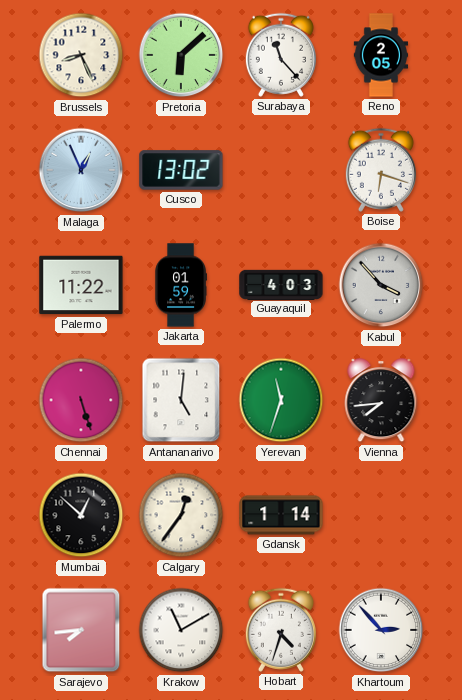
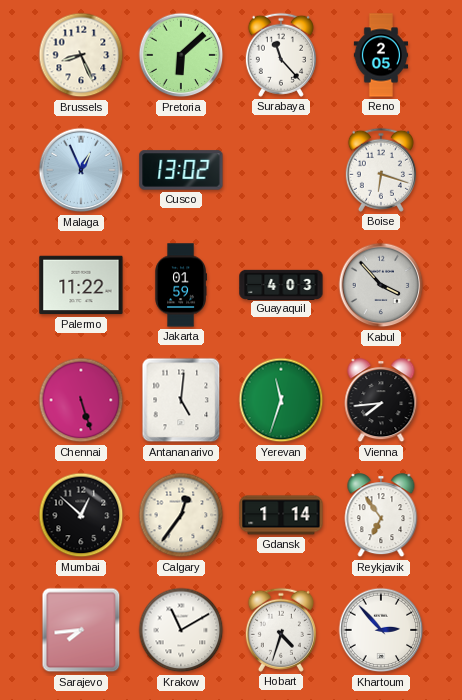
Reykjavik: none -> 6:54 (381, 516)
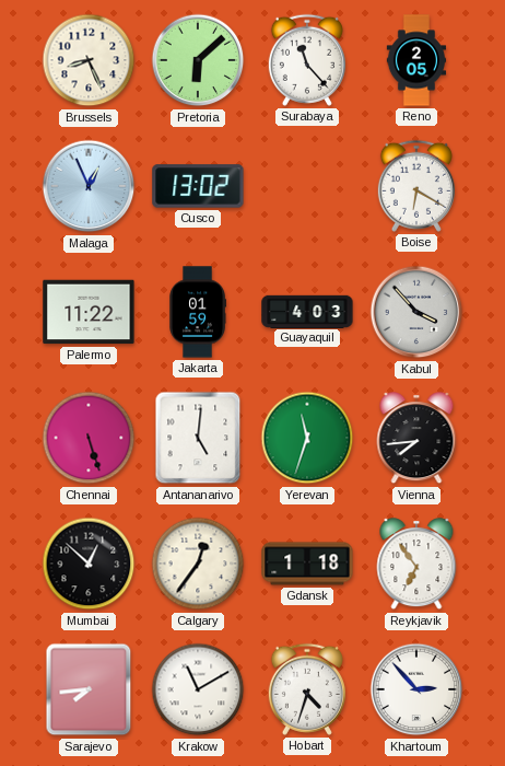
Boise: 6:18 -> 6:20 (416, 186)
Gdansk: 1:14 -> 1:18 (307, 564)
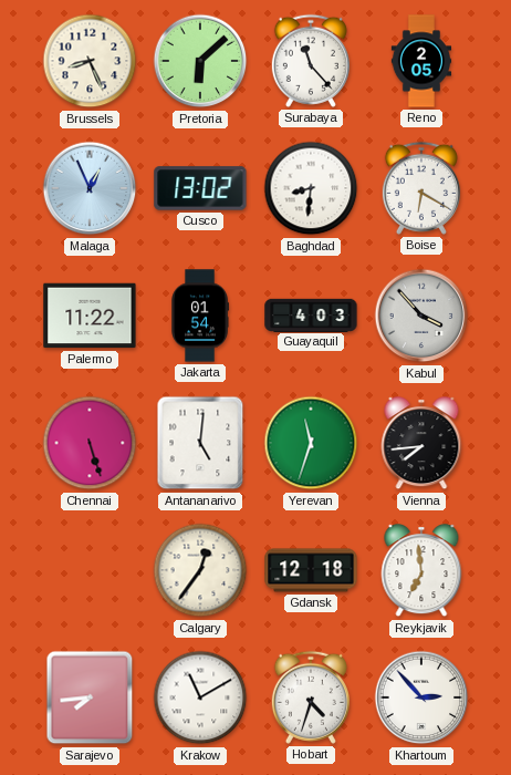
Baghdad: none -> 8:31 (311, 188)
Jakarta: 01:59 -> 01:54 (199, 316)
Mumbai: 12:52 -> none (89, 564)
Gdansk: 1:18 -> 12:18 (311, 570)
Reykjavik: 6:54 -> 6:59 (421, 571)
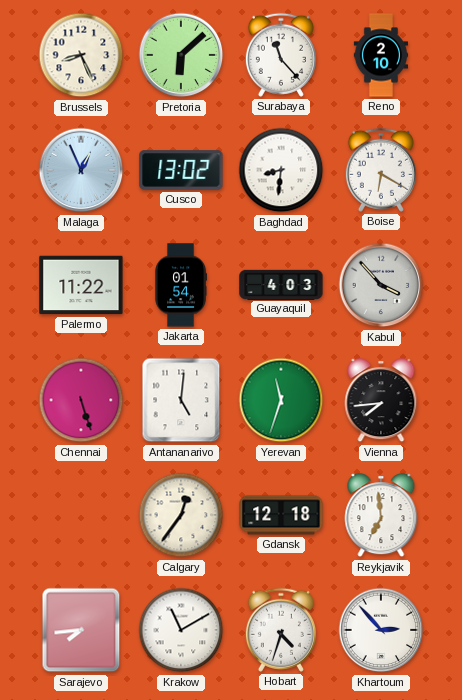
Reno: 2:05 -> 2:10 (381, 55)
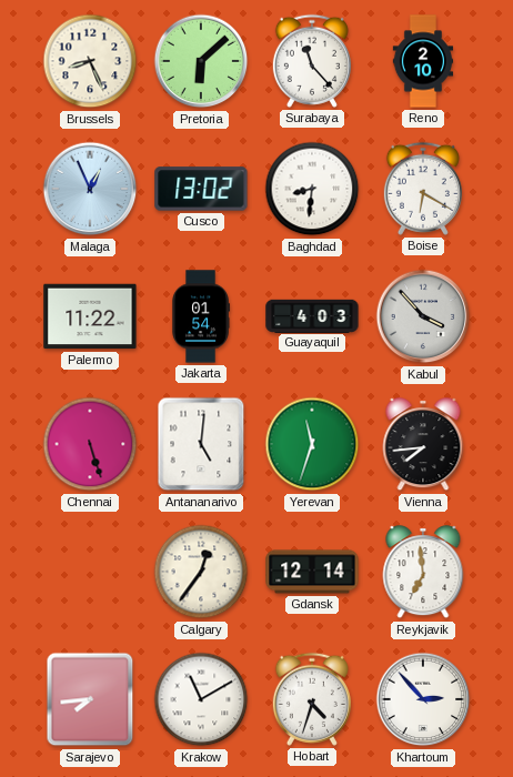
Gdansk: 12:18 -> 12:14 (312, 572)
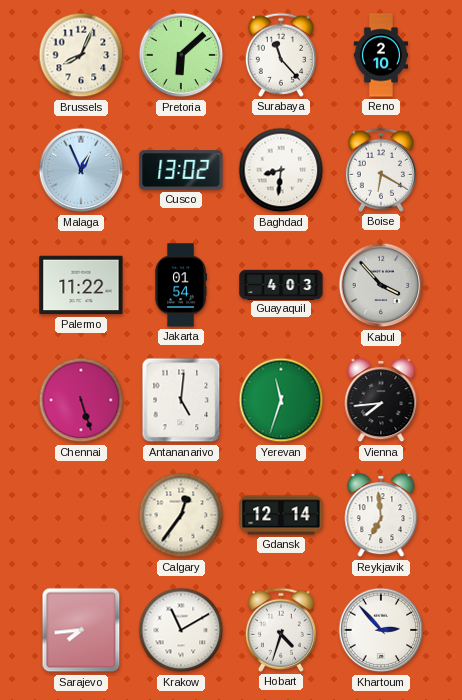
Brussels: 8:26 -> 8:04 (81, 55)
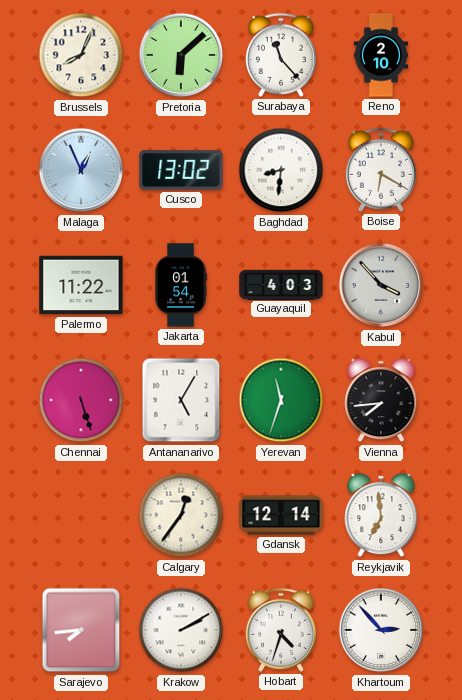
Antananarivo: 5:01 -> 5:05 (181, 400)
Krakow: 11:10 -> 2:10 (181, 630)
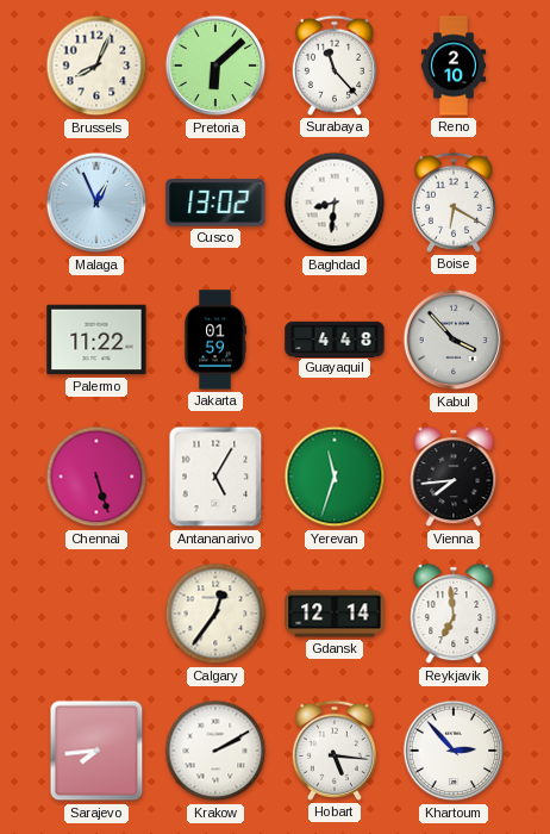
Jakarta: 01:54 -> 01:59 (214, 340)
Guayaquil: 4:03 -> 4:48 (335, 338)
Hobart: 4:33 -> 5:16 (335, 751)
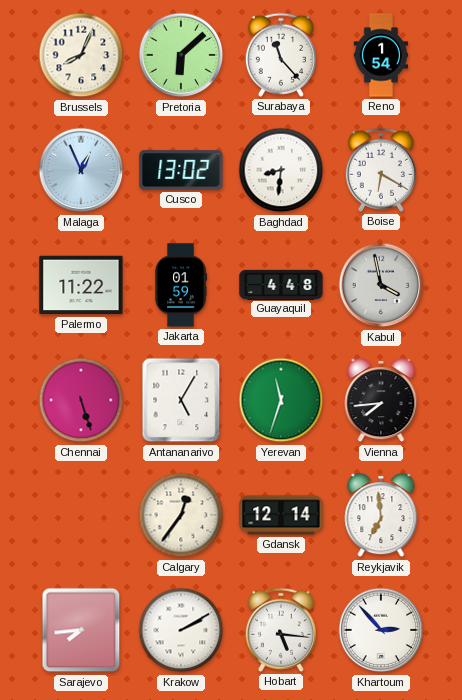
Reno: 2:10 -> 1:54 (381, 55)
Kabul: 3:53 -> 3:58 (381, 285)
